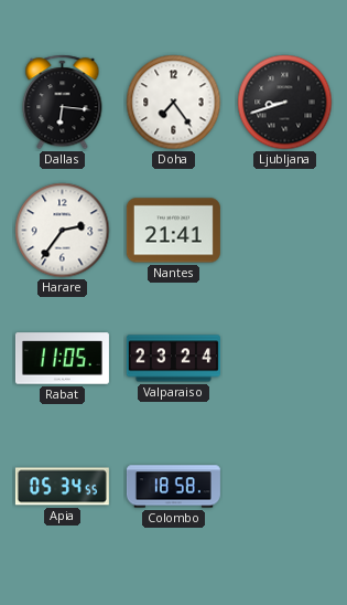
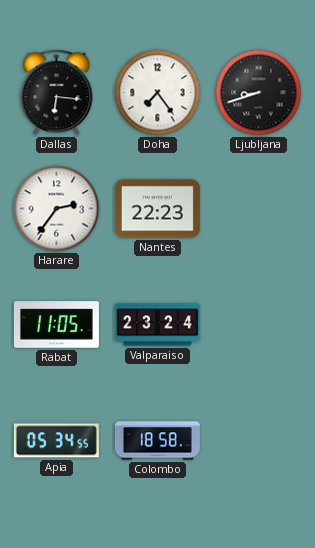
Nantes: 21:41 -> 22:23 (157, 209)
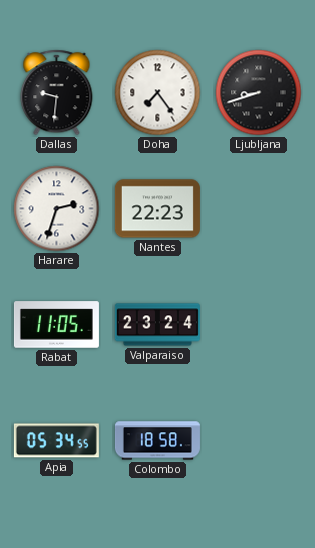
Dallas: 6:16 -> 9:31 (57, 93)
Harare: 2:36 -> 2:33 (57, 209)
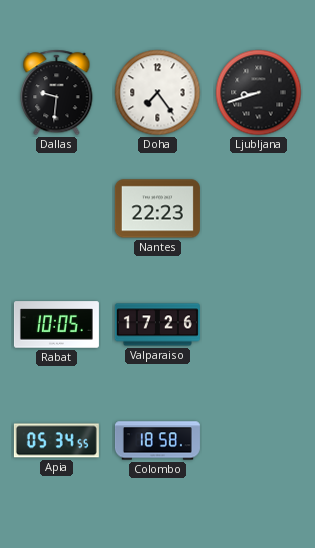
Harare: 2:33 -> none (57, 209)
Rabat: 11:05 -> 10:05 (56, 325)
Valparaiso: 23:24 -> 17:26 (157, 325)
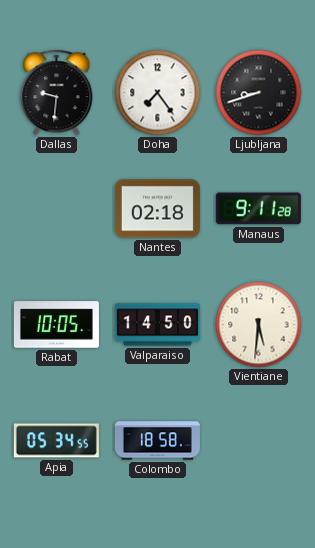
Nantes: 22:23 -> 02:18 (157, 209)
Manaus: none -> 9:11 (258, 209)
Valparaiso: 17:26 -> 14:50 (157, 325)
Vientiane: none -> 5:31 (259, 325)
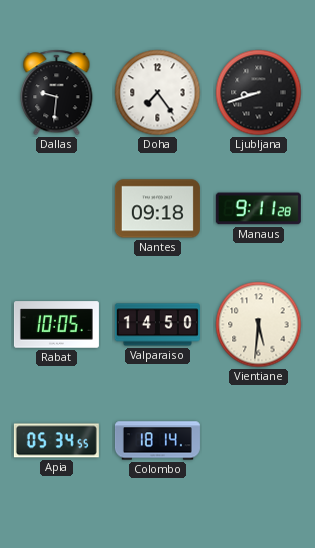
Nantes: 02:18 -> 09:18 (157, 209)
Colombo: 18:58 -> 18:14 (157, 441)
